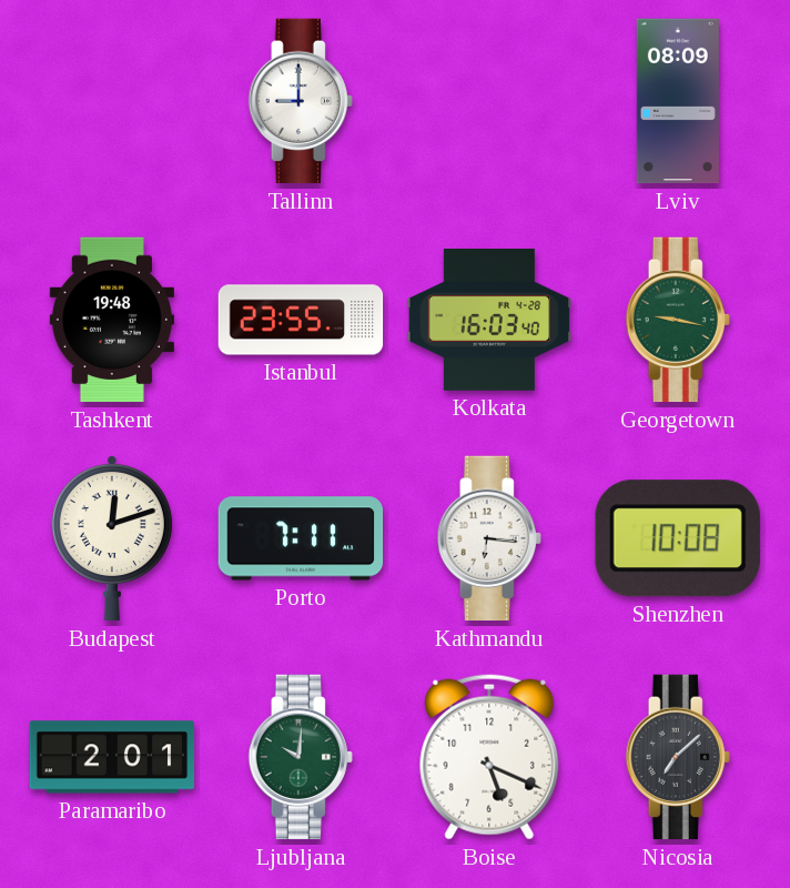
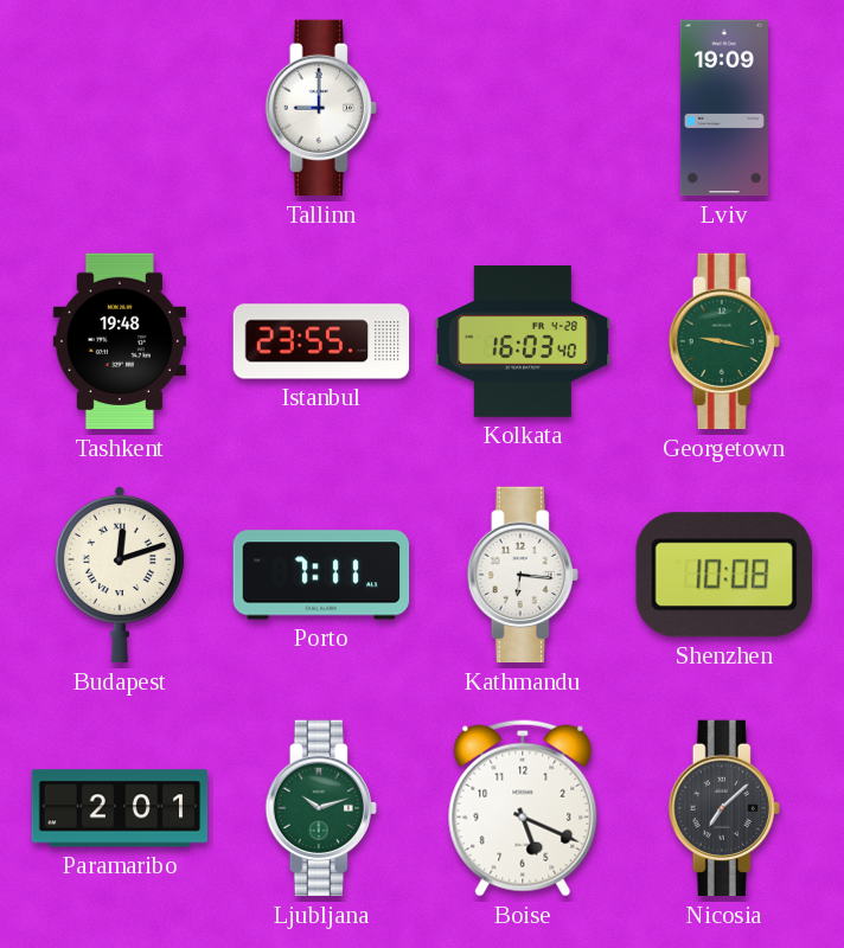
Lviv: 08:09 -> 19:09 (724, 108)
Ljubljana: 10:01 -> 10:12 (321, 808)
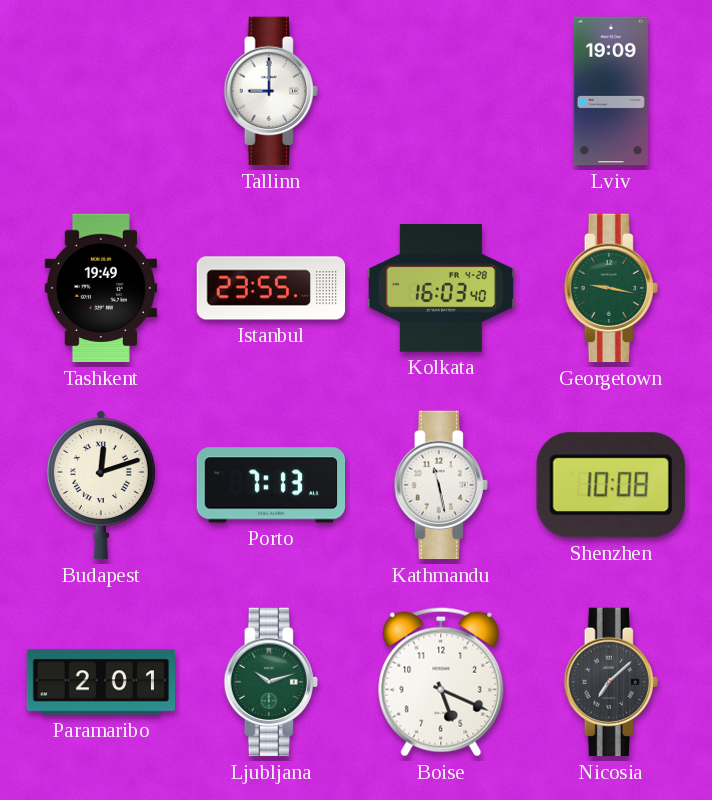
Tashkent: 19:48 -> 19:49 (101, 288)
Porto: 7:11 -> 7:13 (271, 485)
Kathmandu: 6:16 -> 11:28 (441, 485)
